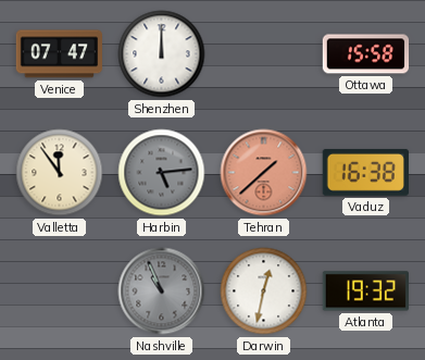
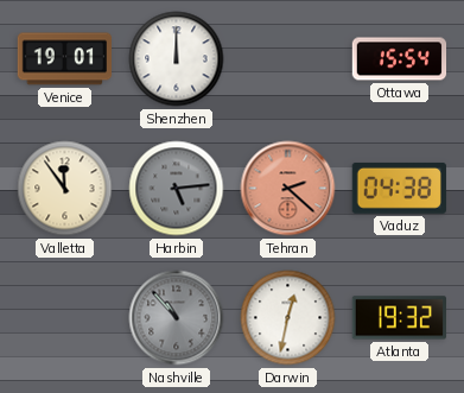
Venice: 07:47 -> 19:01 (64, 59)
Ottawa: 15:58 -> 15:54 (400, 59)
Tehran: 1:38 -> 2:22 (288, 189)
Vaduz: 16:38 -> 04:38 (399, 188)
Nashville: 10:56 -> 10:53 (177, 318)
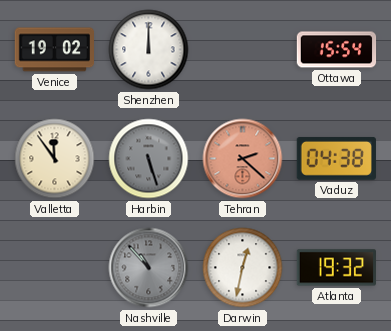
Venice: 19:01 -> 19:02 (54, 50)
Harbin: 5:14 -> 5:27 (149, 159)
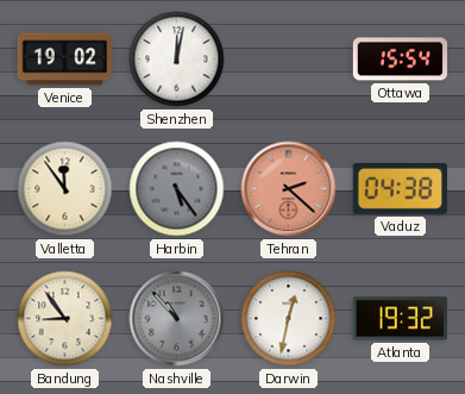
Shenzhen: 12:00 -> 12:02 (177, 60)
Harbin: 5:27 -> 5:24 (177, 189)
Bandung: none -> 8:54 (65, 319)
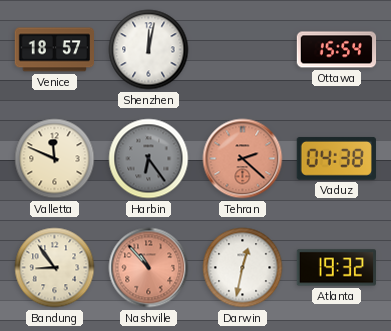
Venice: 19:02 -> 18:57 (54, 50)
Valletta: 11:54 -> 11:49 (55, 159)
Harbin: 5:24 -> 6:24 (149, 159)
Nashville dial: grey -> salmon (149, 268)
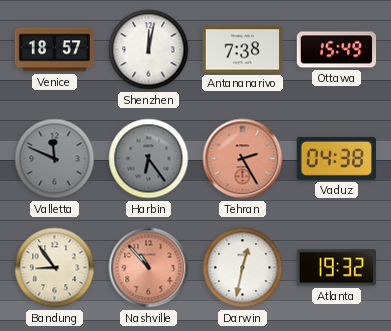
Antananarivo: none -> 7:38 (243, 50)
Ottawa: 15:54 -> 15:49 (337, 50)
Valletta dial: cream -> grey (55, 159)
Tehran: 2:22 -> 2:25 (243, 159)
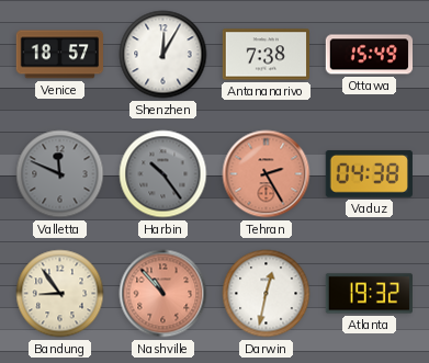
Shenzhen: 12:02 -> 12:05 (163, 55)
Harbin: 6:24 -> 10:24 (163, 174)
